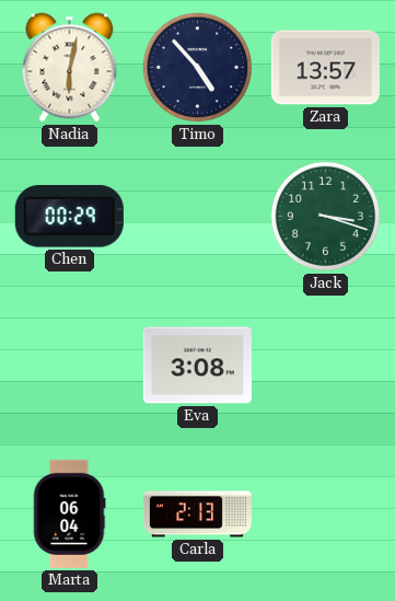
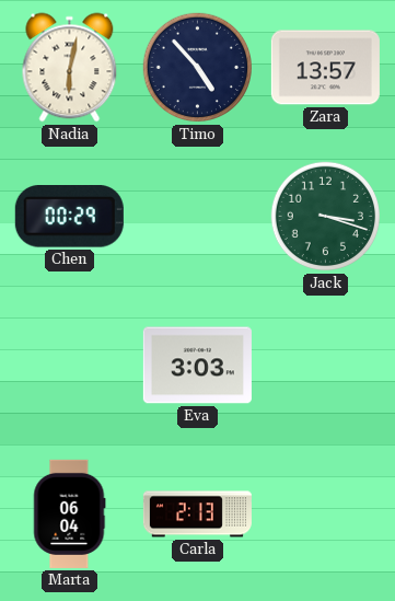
Eva: 3:08 -> 3:03 (197, 366)
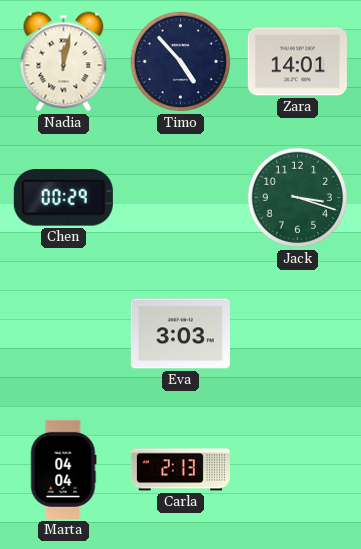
Nadia: 6:02 -> 12:02 (64, 62)
Zara: 13:57 -> 14:01 (297, 62)
Marta: 06:04 -> 04:04 (64, 469)
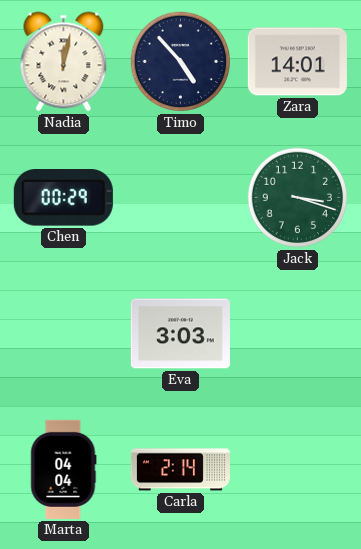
Carla: 2:13 -> 2:14 (180, 470)
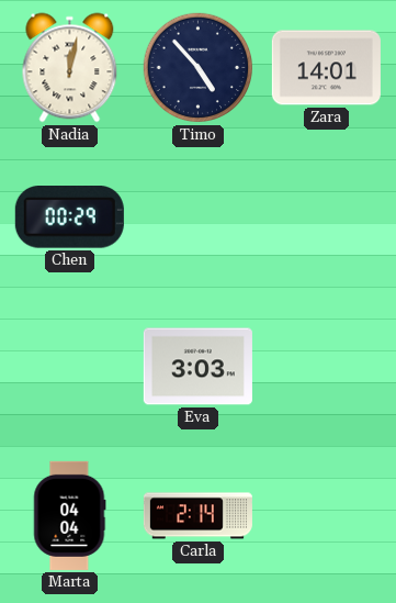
Jack: 3:18 -> none (298, 198)
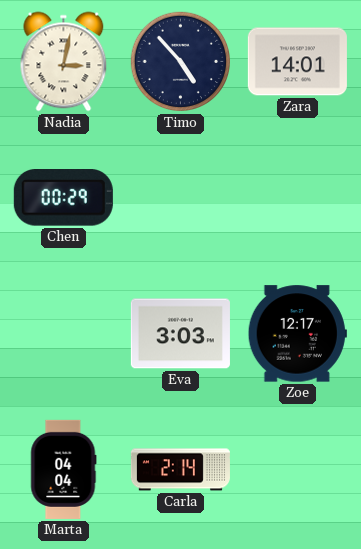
Nadia: 12:02 -> 3:02 (64, 62)
Zoe: none -> 12:17 (297, 334)
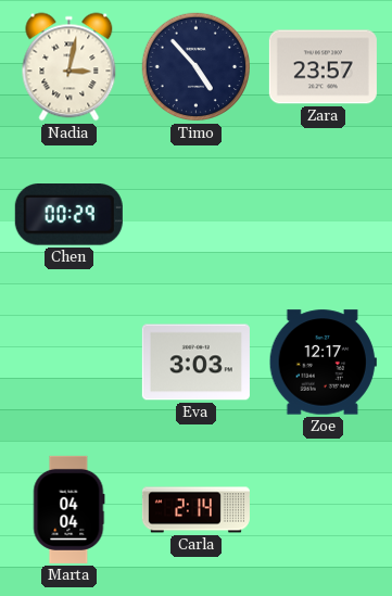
Zara: 14:01 -> 23:57 (323, 67)
